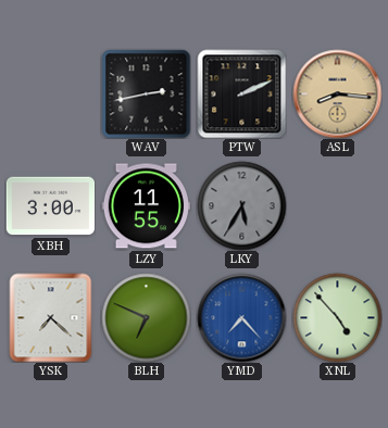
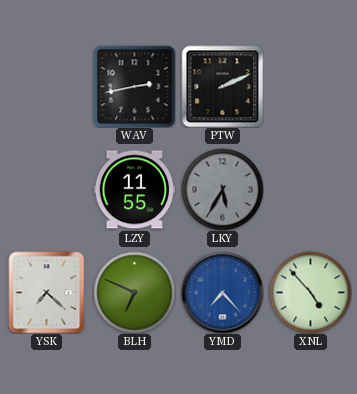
ASL: 8:16 -> none (337, 93)
XBH: 3:00 -> none (50, 206)
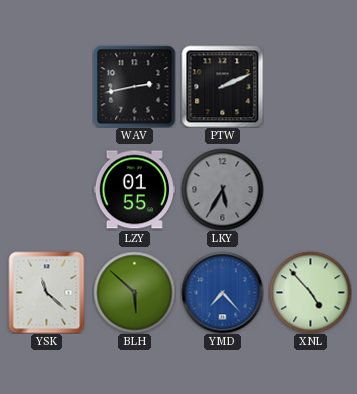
LZY: 11:55 -> 01:55 (134, 190)
YSK: 7:22 -> 11:22 (47, 292)
BLH: 6:49 -> 5:52 (134, 292)
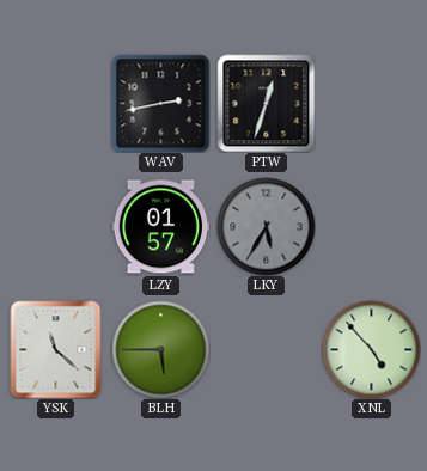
PTW: 2:11 -> 12:33 (266, 103)
LZY: 01:55 -> 01:57 (160, 227)
BLH: 5:52 -> 5:45 (160, 349)
YMD: 7:23 -> none (222, 292)
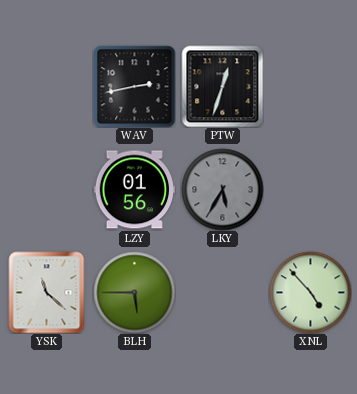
LZY: 01:57 -> 01:56 (134, 190)
